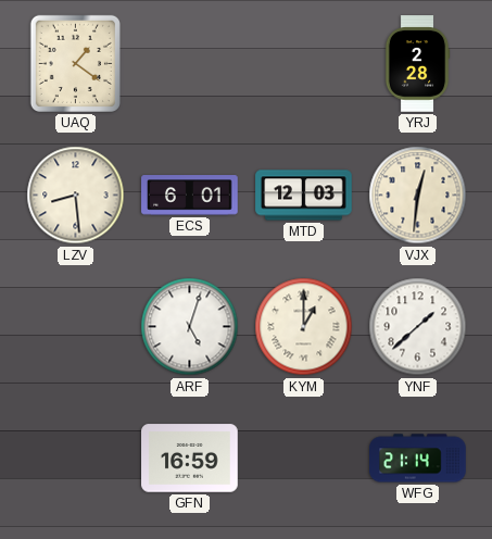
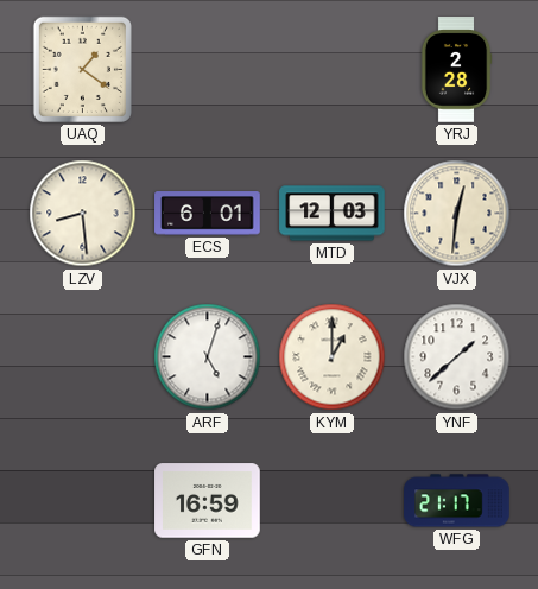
WFG: 21:14 -> 21:17 (457, 501)
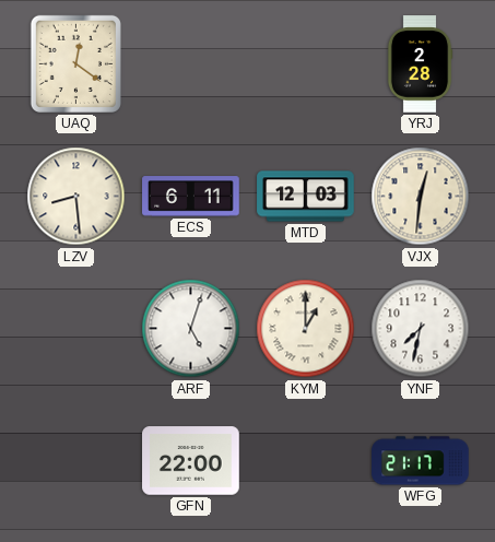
UAQ: 1:21 -> 12:21 (75, 63)
ECS: 6:01 -> 6:11 (191, 197)
YNF: 1:38 -> 7:32 (421, 329)
GFN: 16:59 -> 22:00 (191, 461)
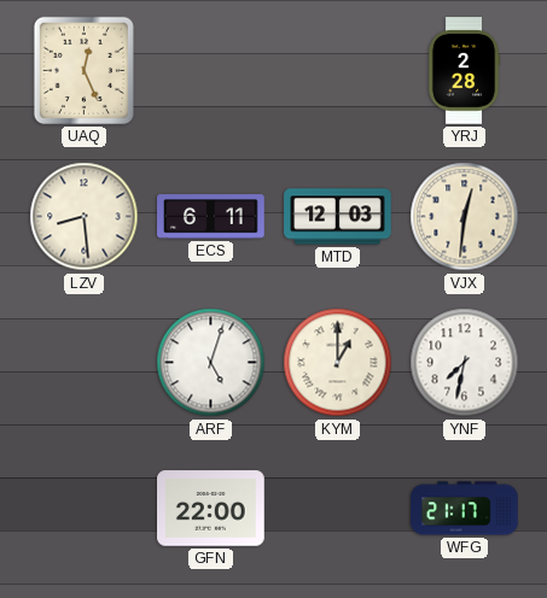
UAQ: 12:21 -> 12:26 (83, 70)
